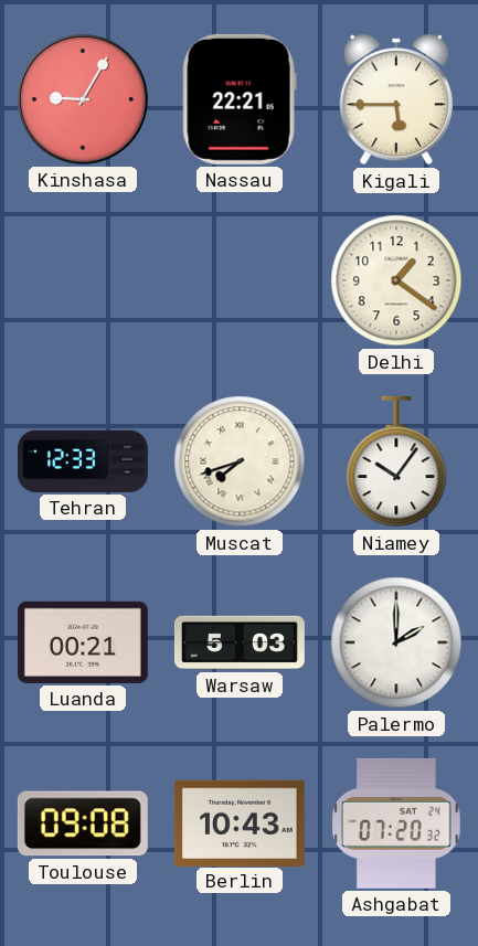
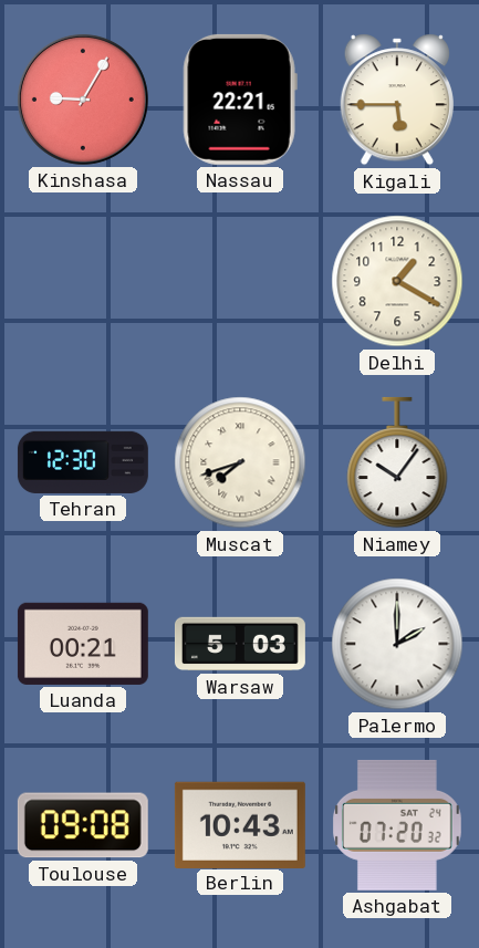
Delhi: 1:21 -> 1:20 (397, 281)
Tehran: 12:33 -> 12:30 (83, 462)
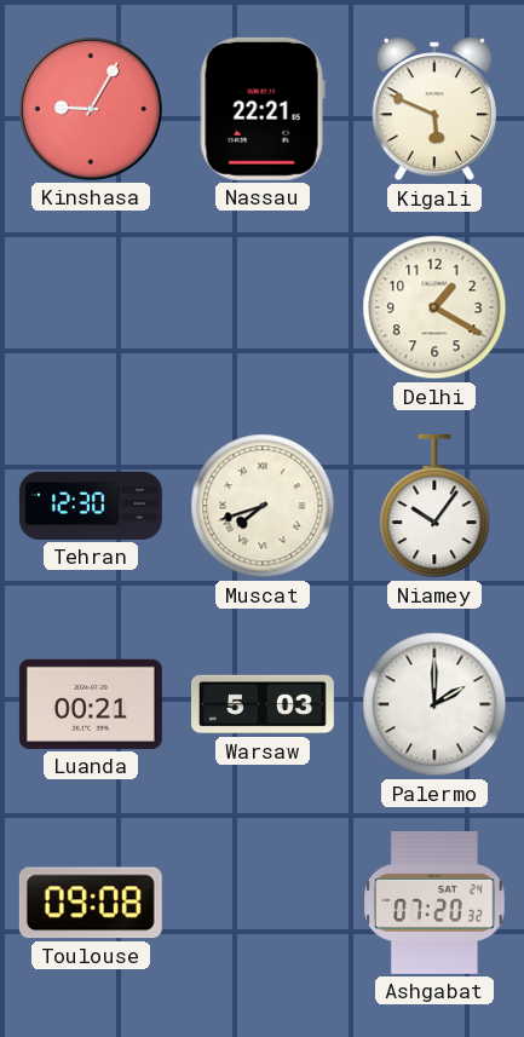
Kigali: 5:45 -> 5:49 (434, 109)
Berlin: 10:43 -> none (240, 824)
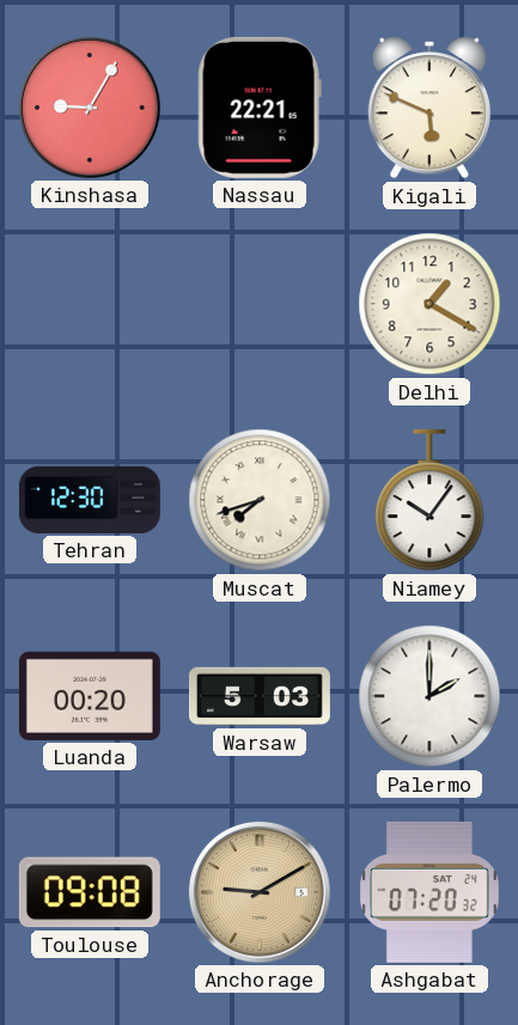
Luanda: 00:21 -> 00:20 (90, 696)
Anchorage: none -> 9:10 (260, 892)
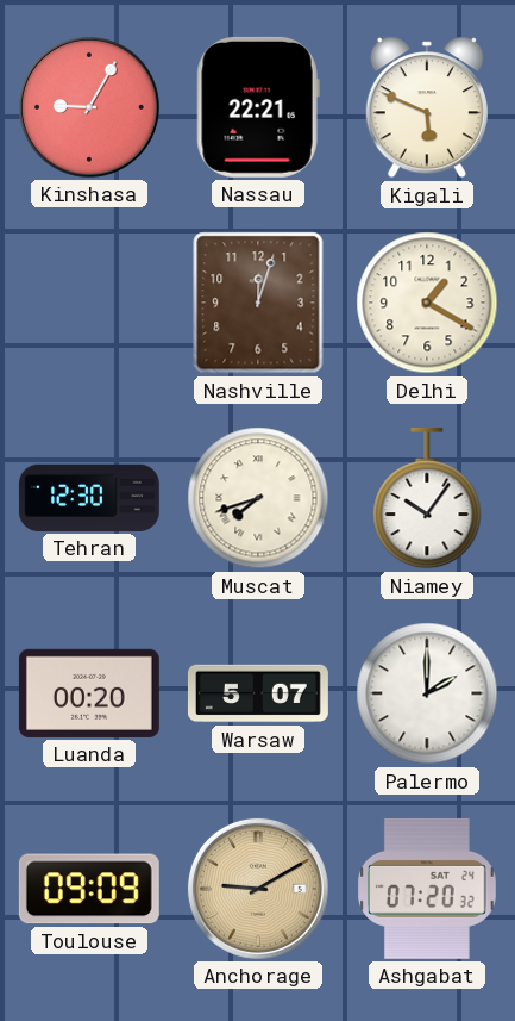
Nashville: none -> 12:03 (258, 303)
Warsaw: 5:03 -> 5:07 (258, 693)
Toulouse: 09:08 -> 09:09 (89, 889)
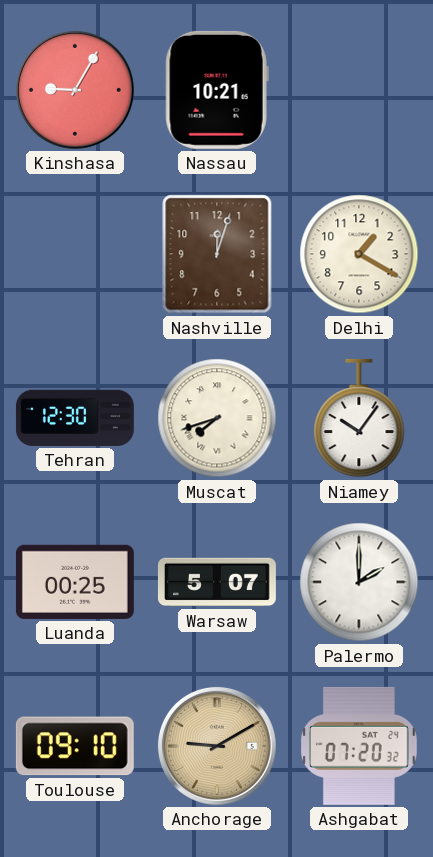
Nassau: 22:21 -> 10:21 (217, 90)
Kigali: 5:49 -> none (427, 107)
Luanda: 00:20 -> 00:25 (75, 582)
Toulouse: 09:09 -> 09:10 (75, 746)
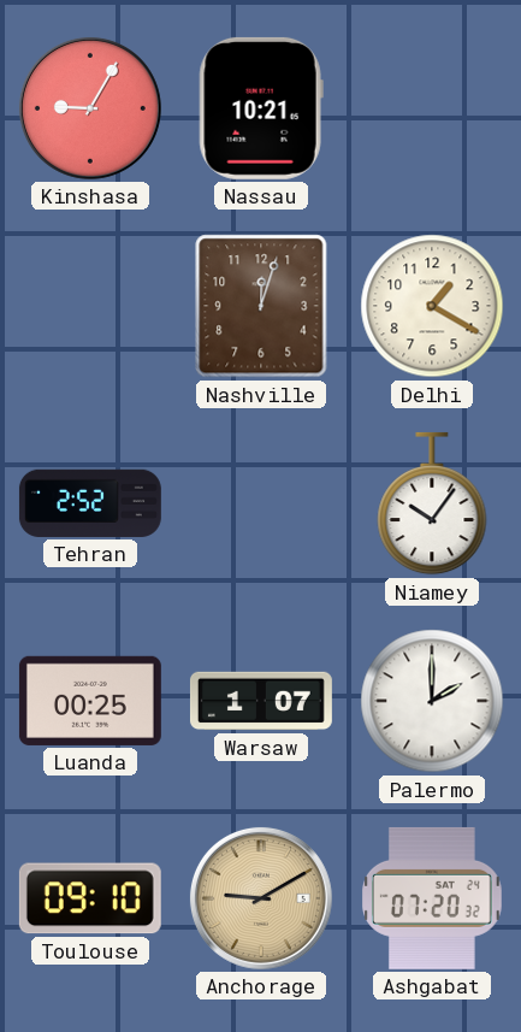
Tehran: 12:30 -> 2:52 (90, 503)
Muscat: 7:42 -> none (217, 418)
Warsaw: 5:07 -> 1:07 (261, 701)
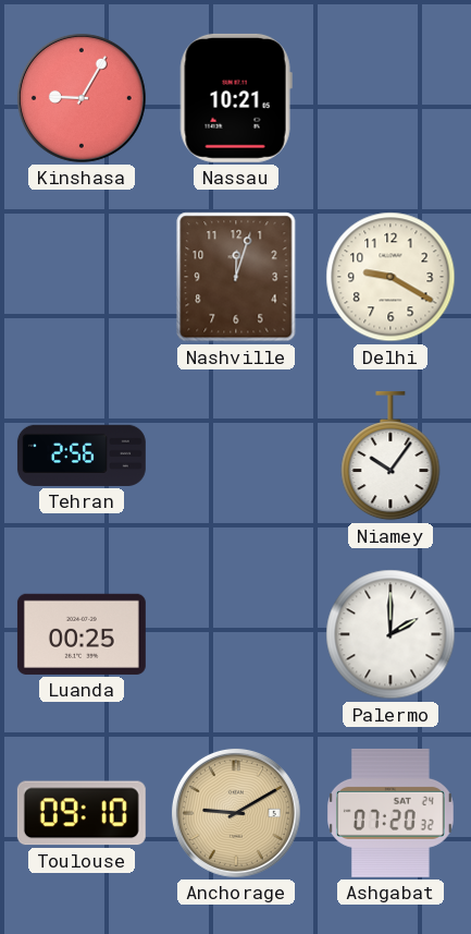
Delhi: 1:20 -> 9:20 (391, 277)
Tehran: 2:52 -> 2:56 (82, 456)
Warsaw: 1:07 -> none (261, 701)
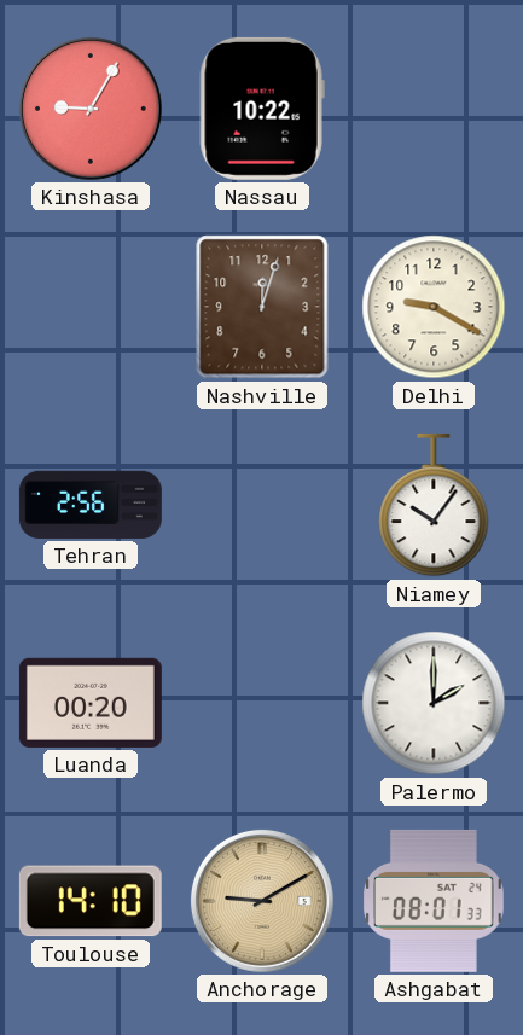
Nassau: 10:21 -> 10:22 (262, 109)
Luanda: 00:25 -> 00:20 (91, 703)
Toulouse: 09:10 -> 14:10 (91, 901)
Ashgabat: 07:20 -> 08:01 (435, 901)
